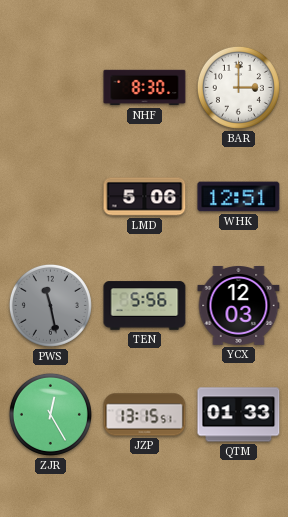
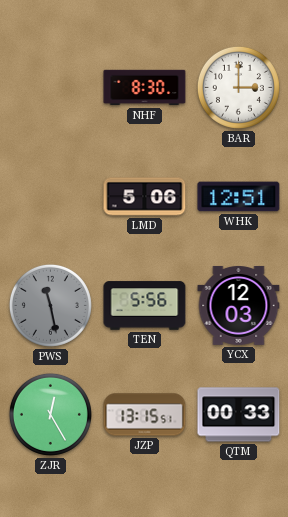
QTM: 01:33 -> 00:33 (239, 415)
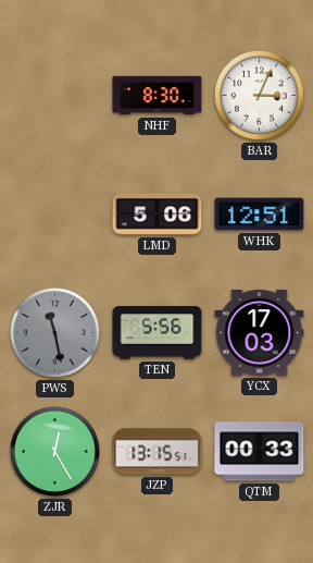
BAR: 3:00 -> 3:04 (259, 95)
YCX: 12:03 -> 17:03 (260, 332)
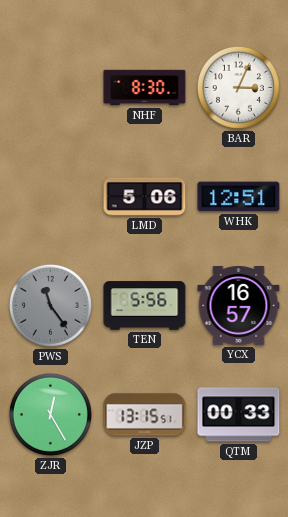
PWS: 11:28 -> 11:24 (50, 305)
YCX: 17:03 -> 16:57 (239, 305)
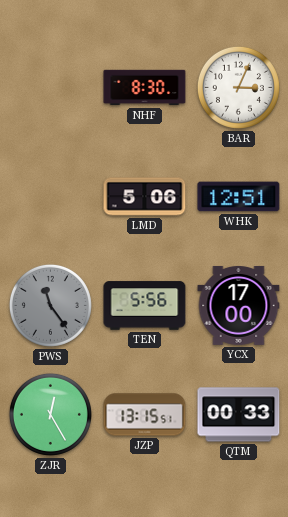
YCX: 16:57 -> 17:00 (239, 305)
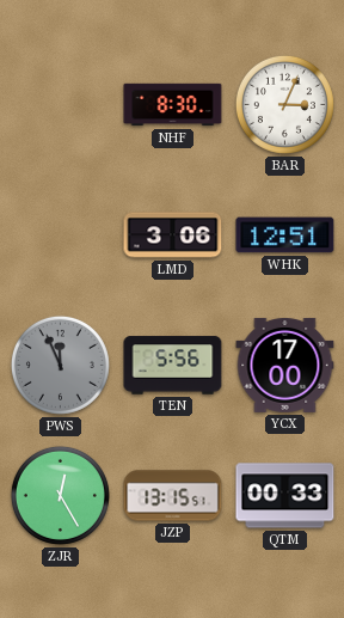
LMD: 5:06 -> 3:06 (173, 235)
PWS: 11:24 -> 11:56 (60, 365)
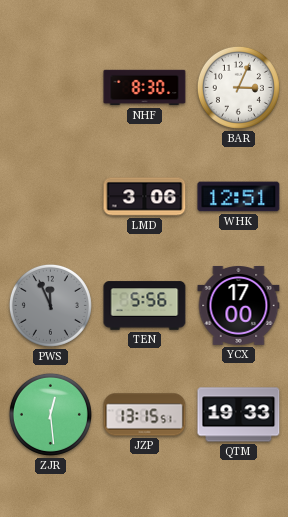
ZJR: 12:25 -> 12:29 (50, 414)
QTM: 00:33 -> 19:33 (239, 415)
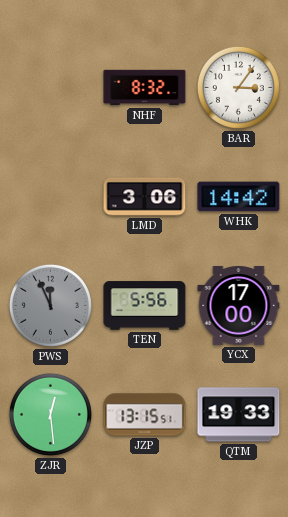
NHF: 8:30 -> 8:32 (145, 88)
BAR: 3:04 -> 3:06 (238, 87)
WHK: 12:51 -> 14:42 (239, 197)
